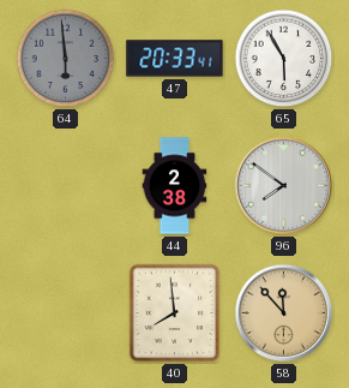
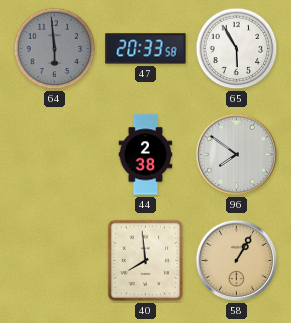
47: 20:33:41 -> 20:33:58 (146, 49)
58: 11:53 -> 1:05 (237, 261)
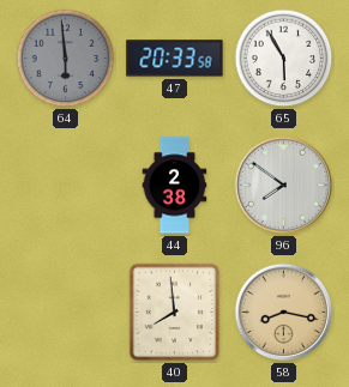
58: 1:05 -> 8:17 (284, 313)
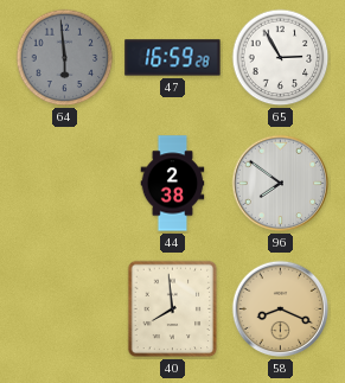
47: 20:33 -> 16:59 (173, 58)
65: 5:55 -> 2:55 (281, 58)
58: 8:17 -> 8:19 (281, 309)
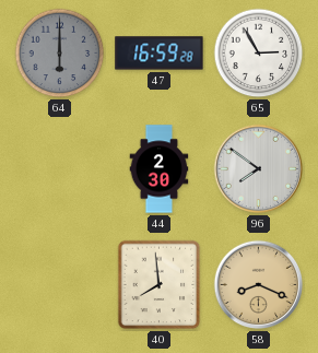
64: 5:59 -> 6:00 (60, 54)
44: 2:38 -> 2:30 (160, 169)
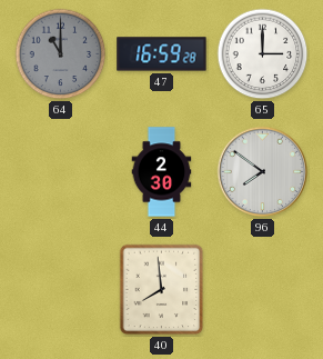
64: 6:00 -> 11:00 (61, 54)
65: 2:55 -> 3:00 (263, 54)
58: 8:19 -> none (259, 285)
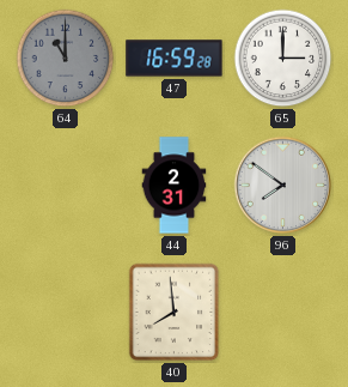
44: 2:30 -> 2:31 (175, 186)
